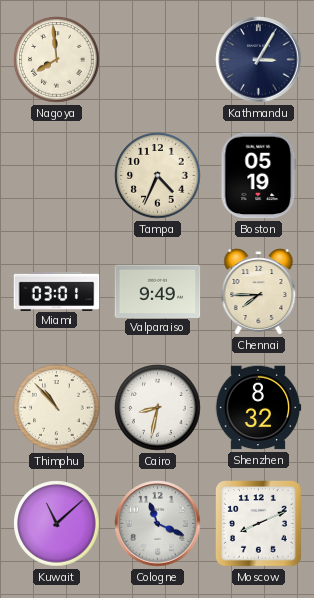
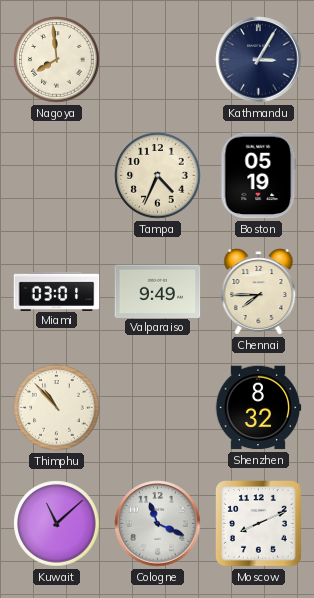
Cairo: 8:32 -> none (158, 408)
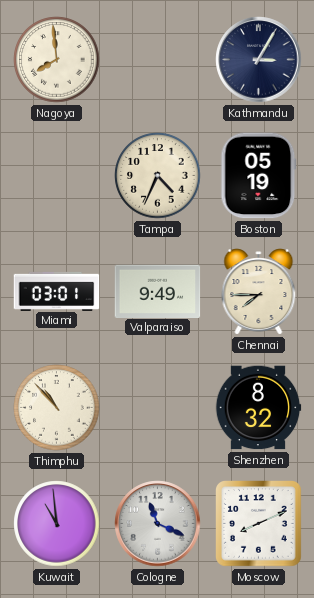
Kuwait: 11:08 -> 10:59 (57, 524)
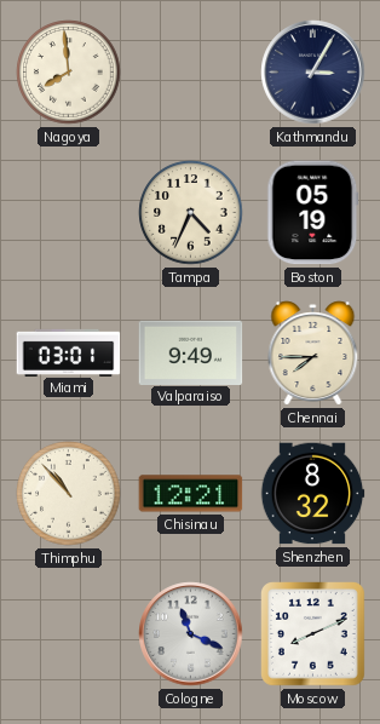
Chisinau: none -> 12:21 (191, 494)
Kuwait: 10:59 -> none (57, 524)
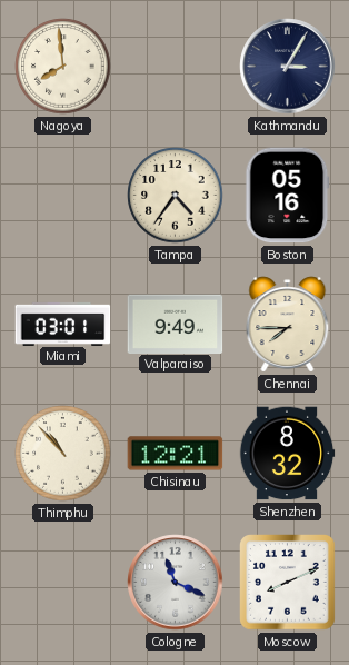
Tampa: 4:34 -> 4:36 (176, 196)
Boston: 05:19 -> 05:16 (288, 196)
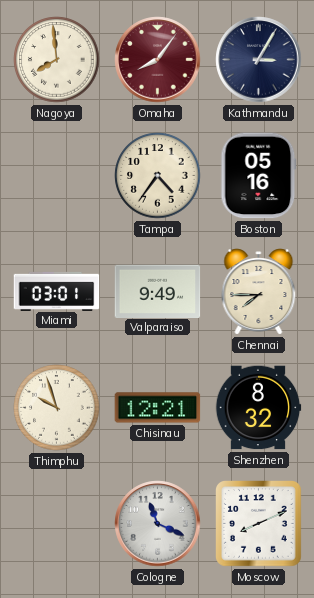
Omaha: none -> 8:06 (158, 60)
Thimphu: 10:53 -> 9:57 (57, 408)
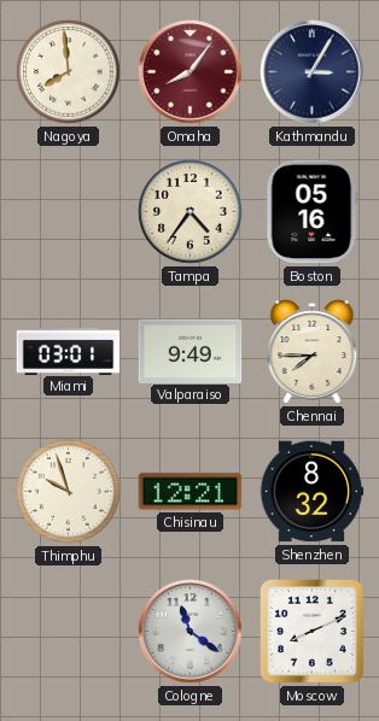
Cologne: 11:19 -> 11:21 (191, 632)
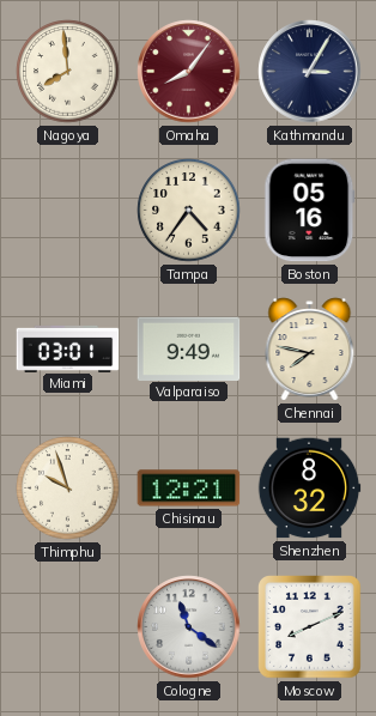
Chennai: 7:45 -> 7:47 (310, 350)
